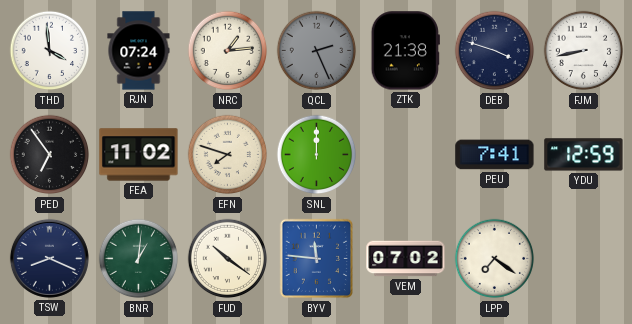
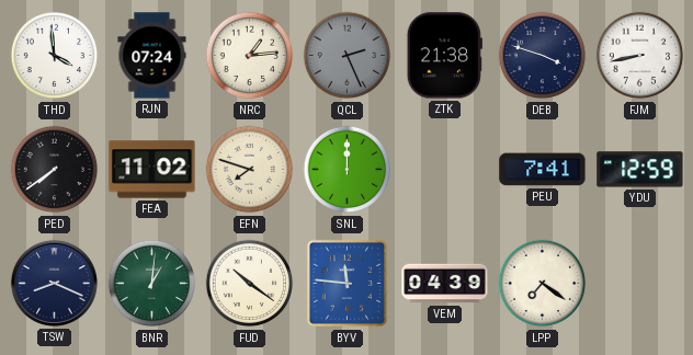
PED: 6:54 -> 7:39 (55, 170)
VEM: 07:02 -> 04:39 (445, 284)
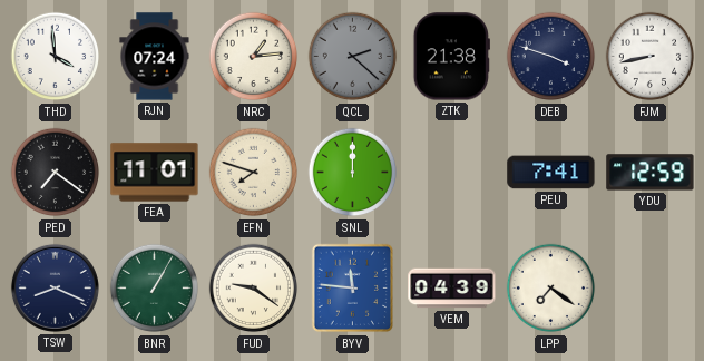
QCL: 2:26 -> 2:22 (353, 57)
PED: 7:39 -> 7:21 (56, 173)
FEA: 11:02 -> 11:01 (155, 173)
BNR: 1:01 -> 1:05 (155, 289)
FUD: 10:21 -> 9:21 (254, 289)
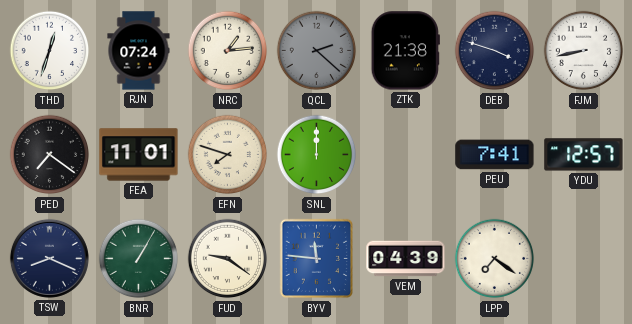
THD: 3:59 -> 12:33 (50, 51)
YDU: 12:59 -> 12:57 (584, 155)
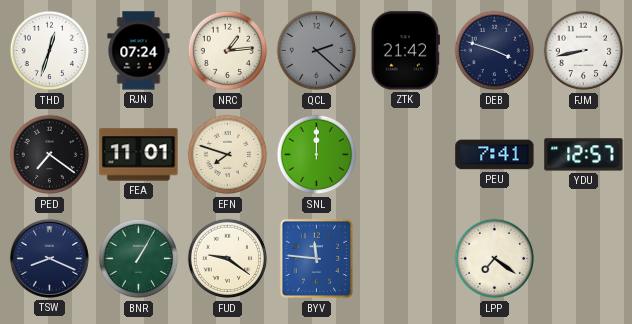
ZTK: 21:38 -> 21:42 (405, 51)
VEM: 04:39 -> none (406, 259)
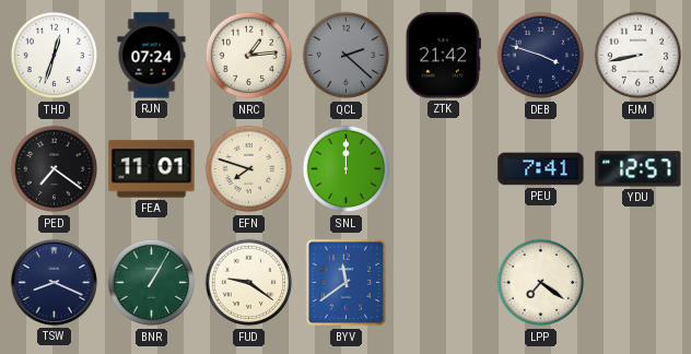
BYV: 11:46 -> 11:39 (345, 283)
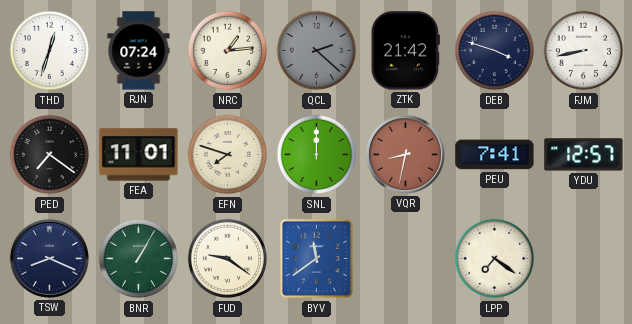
VQR: none -> 8:32 (405, 154)
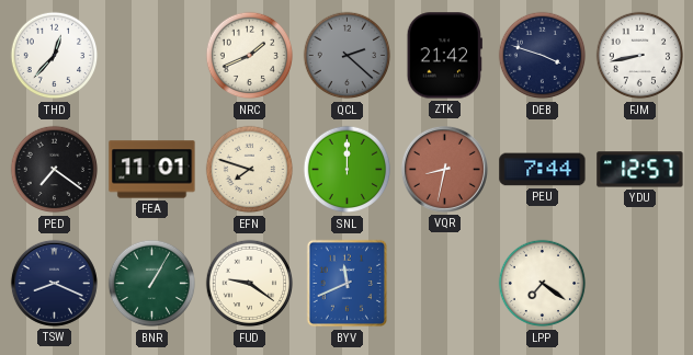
THD: 12:33 -> 12:37 (55, 56)
RJN: 07:24 -> none (139, 51)
NRC: 1:14 -> 1:41 (250, 56)
PEU: 7:41 -> 7:44 (543, 170)
BYV: 11:39 -> 11:41 (346, 284)
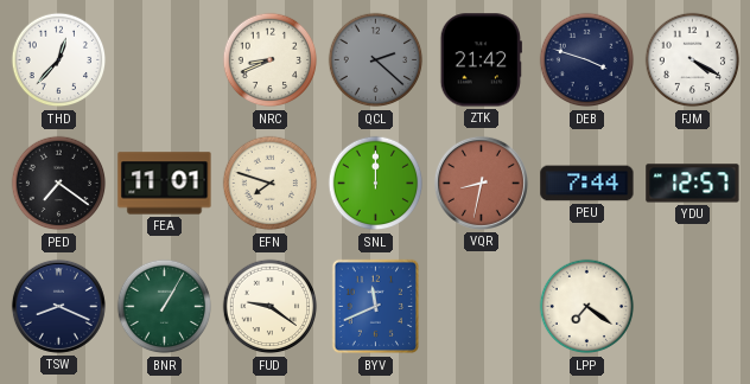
NRC: 1:41 -> 8:41 (271, 60)
FJM: 8:43 -> 4:20 (693, 60)
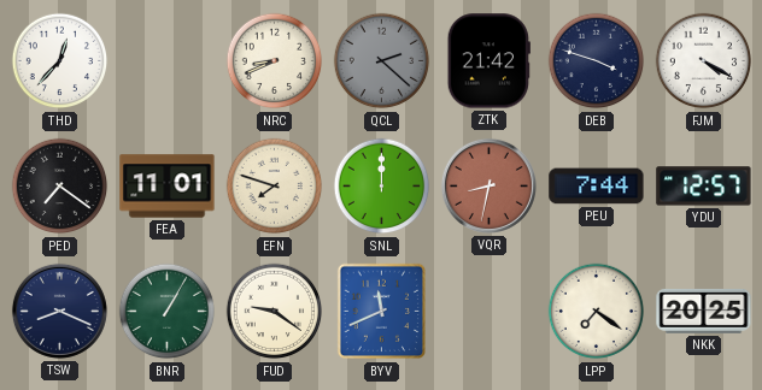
NKK: none -> 20:25 (704, 311)
